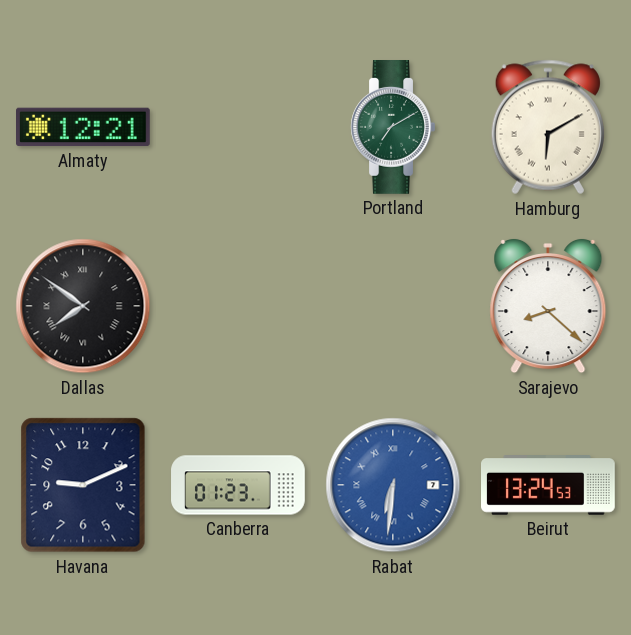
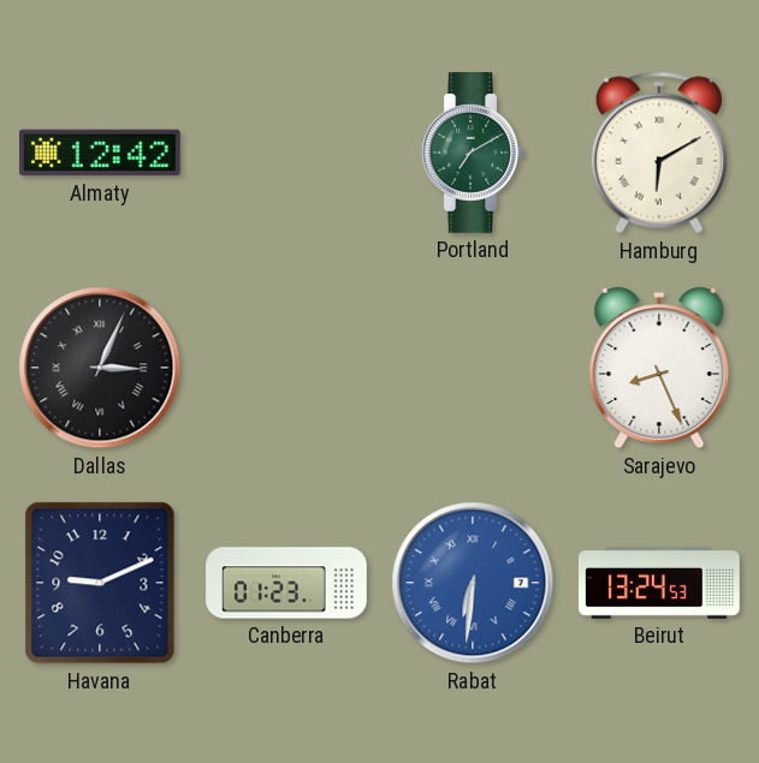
Almaty: 12:21 -> 12:42 (101, 153)
Dallas: 7:51 -> 3:04 (100, 368)
Sarajevo: 8:22 -> 8:26 (659, 368)
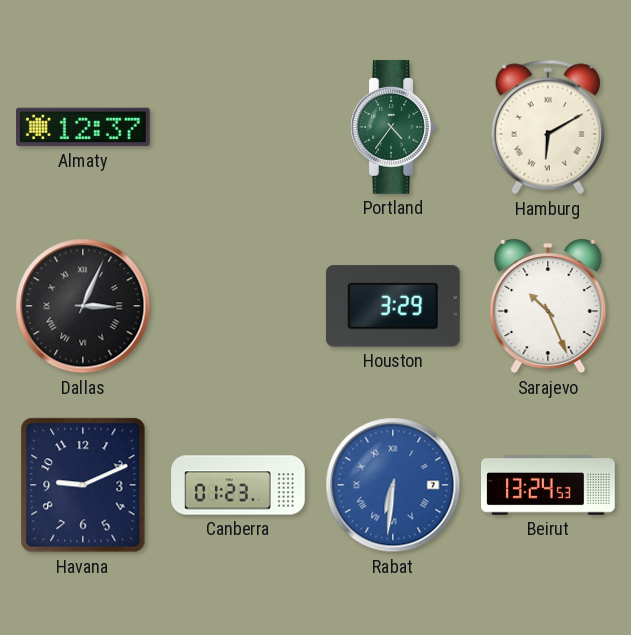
Almaty: 12:42 -> 12:37 (84, 127)
Portland: 7:10 -> 4:36 (393, 128)
Houston: none -> 3:29 (393, 306)
Sarajevo: 8:26 -> 10:26 (548, 306)
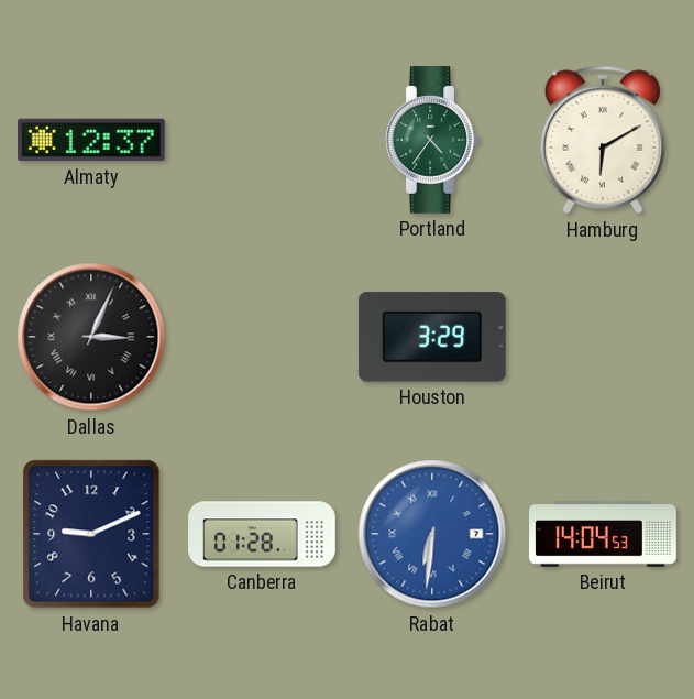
Sarajevo: 10:26 -> none (548, 306)
Canberra: 01:23 -> 01:28 (262, 534)
Beirut: 13:24 -> 14:04 (604, 535)
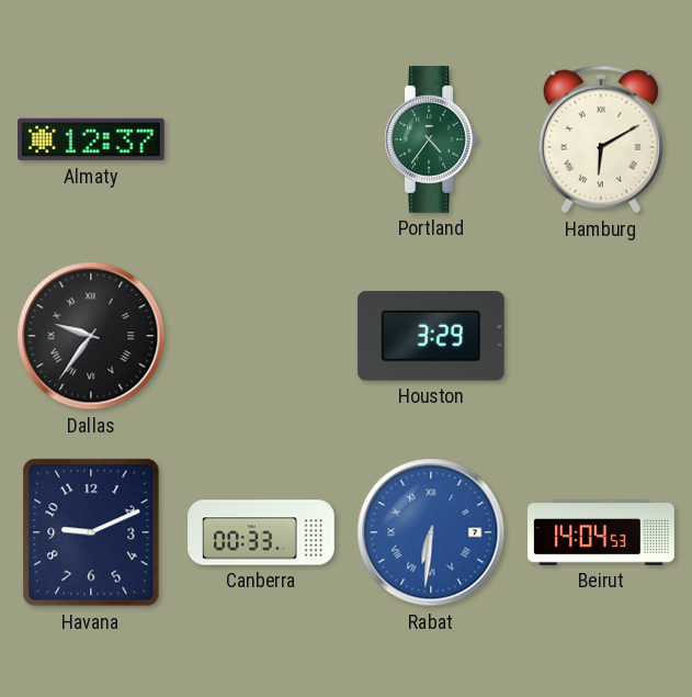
Dallas: 3:04 -> 9:36 (91, 336)
Canberra: 01:28 -> 00:33 (261, 532)
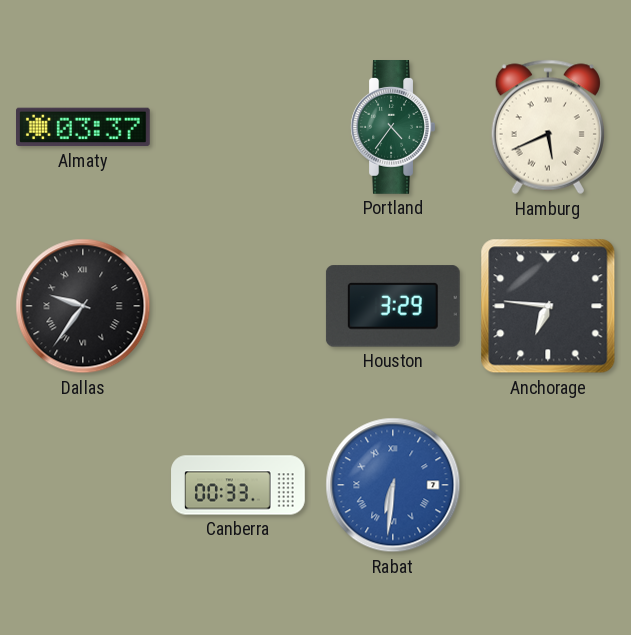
Almaty: 12:37 -> 03:37 (84, 127)
Hamburg: 6:10 -> 5:41 (548, 127)
Anchorage: none -> 6:46 (548, 306)
Havana: 9:11 -> none (91, 532)
Beirut: 14:04 -> none (602, 533)
